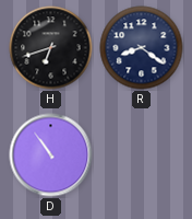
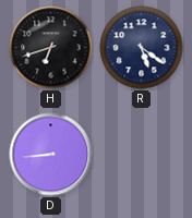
R: 8:21 -> 5:21 (142, 48)
D: 10:54 -> 8:44 (51, 155)
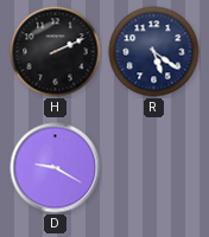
H: 6:42 -> 2:11 (56, 52)
D: 8:44 -> 9:20 (56, 168)
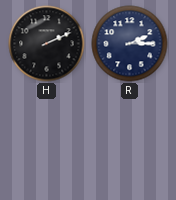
R: 5:21 -> 2:15 (130, 44)
D: 9:20 -> none (56, 168)
